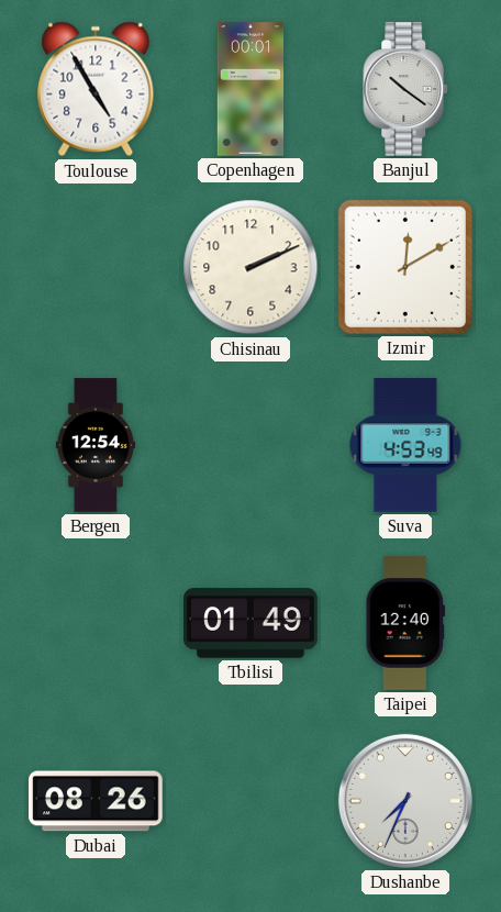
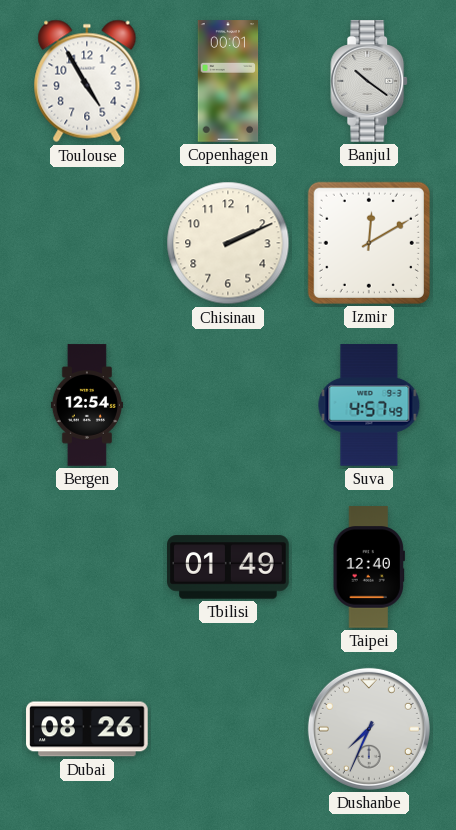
Suva: 4:53 -> 4:57 (369, 405)
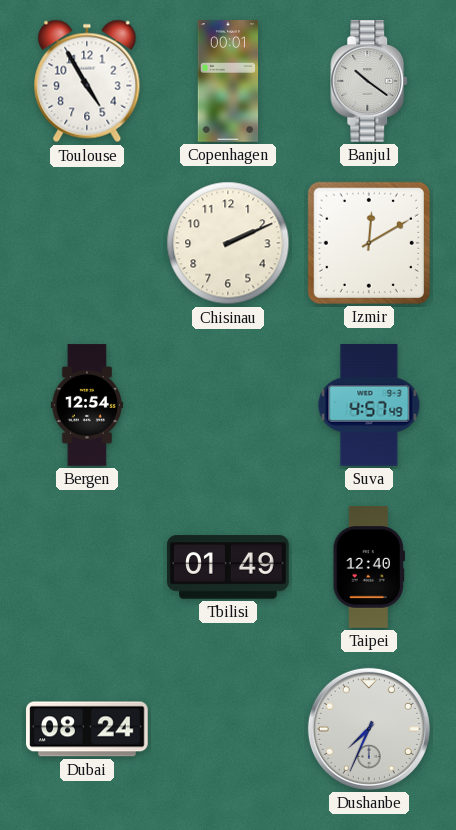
Dubai: 08:26 -> 08:24 (87, 729)
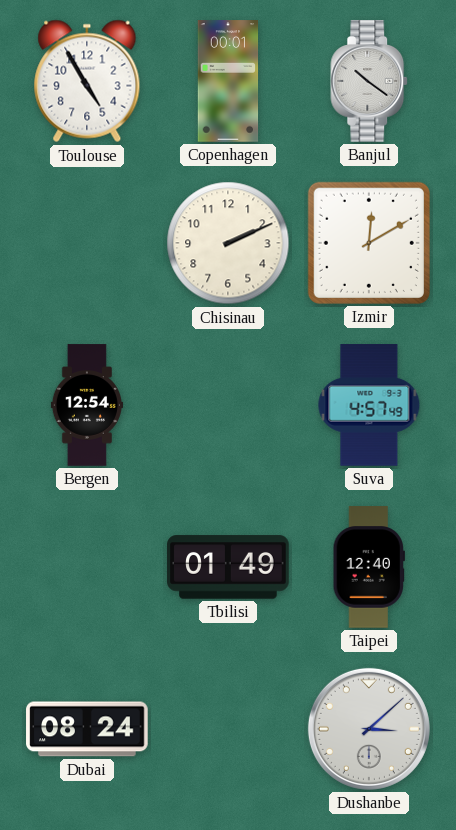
Dushanbe: 7:34 -> 3:08 (369, 729)
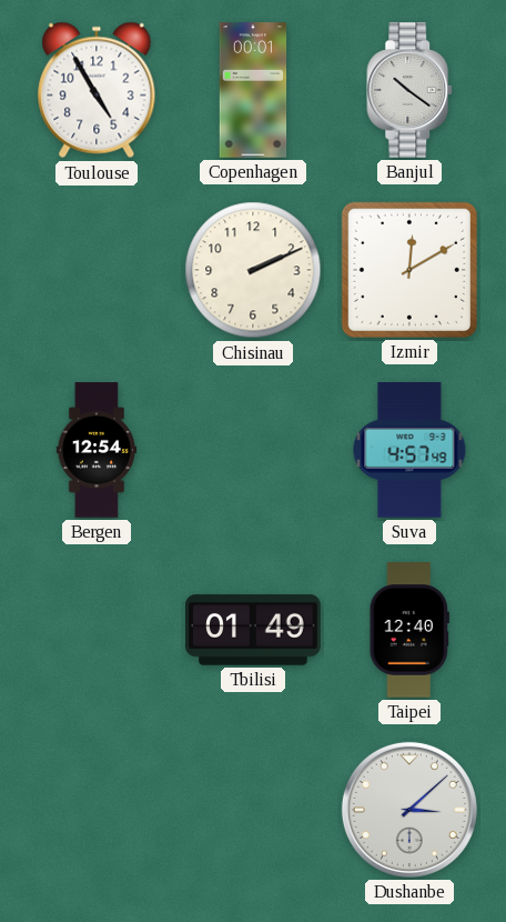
Dubai: 08:24 -> none (87, 729)
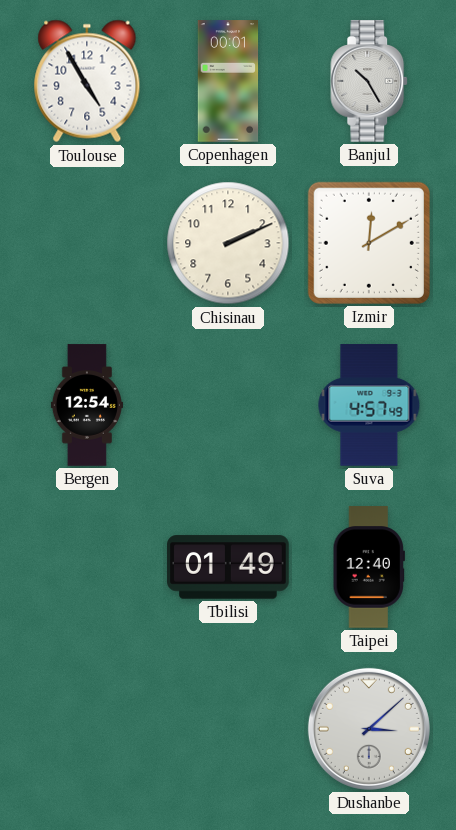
Banjul: 10:21 -> 10:25 (370, 81)
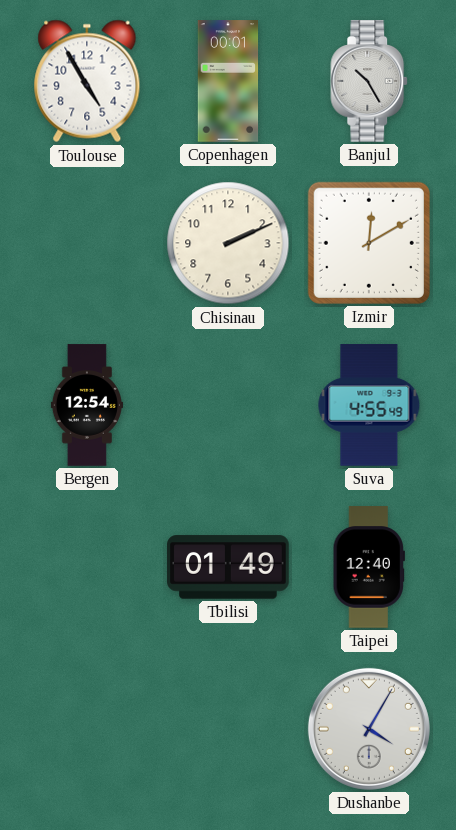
Suva: 4:57 -> 4:55 (369, 405)
Dushanbe: 3:08 -> 4:05 (369, 729)
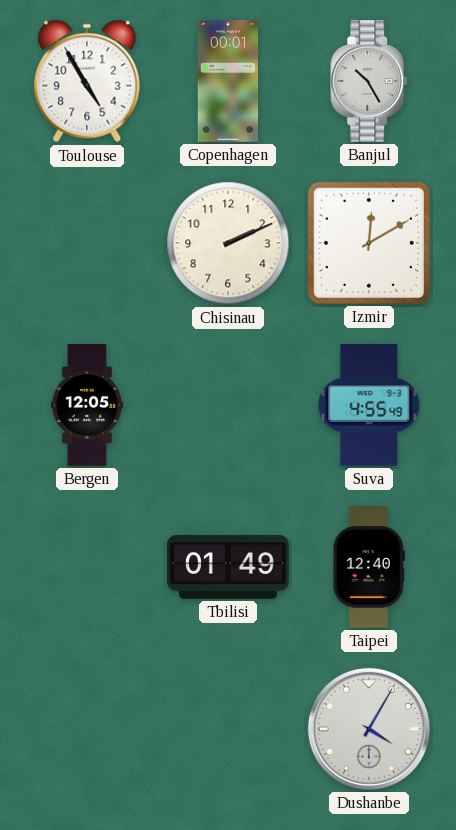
Bergen: 12:54 -> 12:05 (86, 405)
